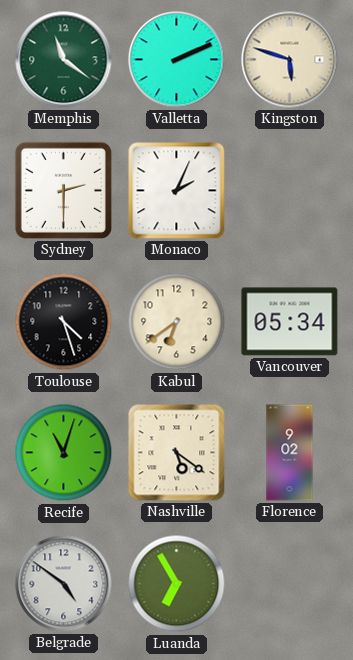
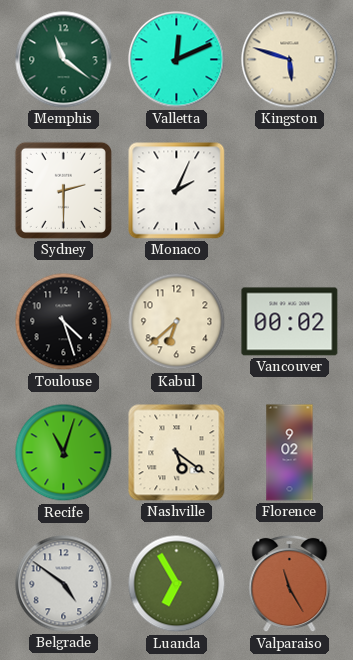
Valletta: 2:11 -> 12:11 (177, 60)
Kabul: 6:39 -> 6:38 (177, 322)
Vancouver: 05:34 -> 00:02 (290, 322)
Valparaiso: none -> 11:25 (290, 584)
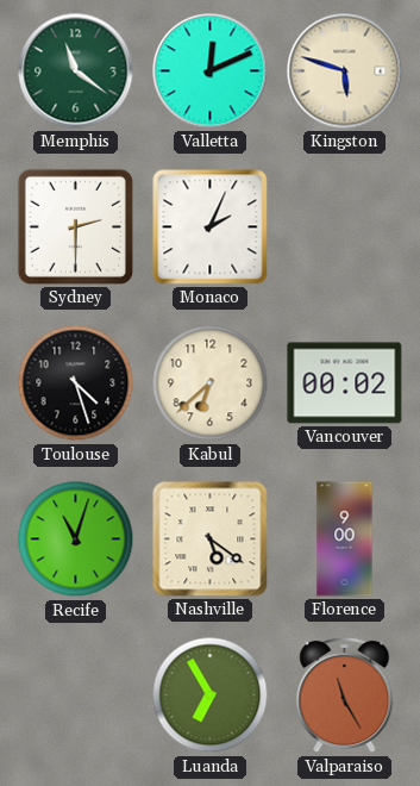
Florence: 9:02 -> 9:00 (345, 539)
Belgrade: 4:51 -> none (64, 584)
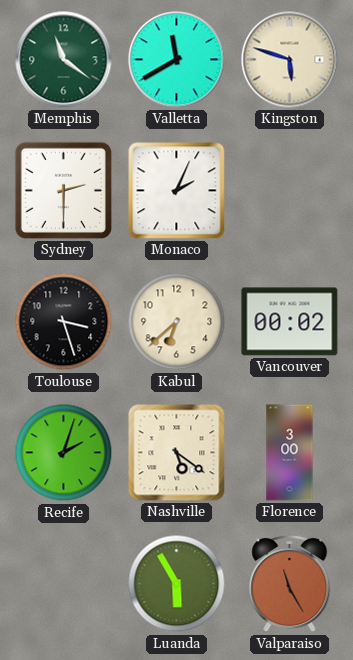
Valletta: 12:11 -> 11:40 (177, 60)
Toulouse: 4:27 -> 3:27 (64, 322)
Recife: 11:03 -> 2:03 (64, 453)
Florence: 9:00 -> 3:00 (290, 453)
Luanda: 6:55 -> 5:55 (177, 584)
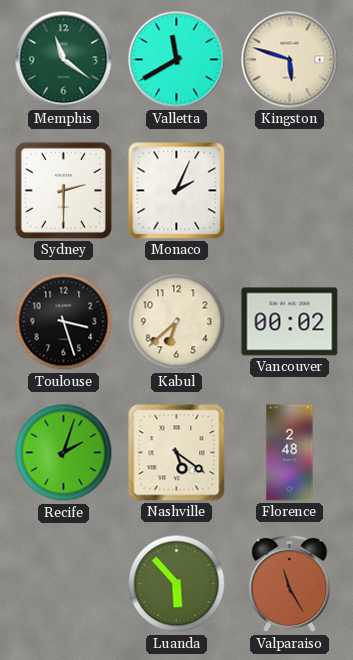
Florence: 3:00 -> 2:48 (290, 453)
Luanda: 5:55 -> 5:53 (177, 584)
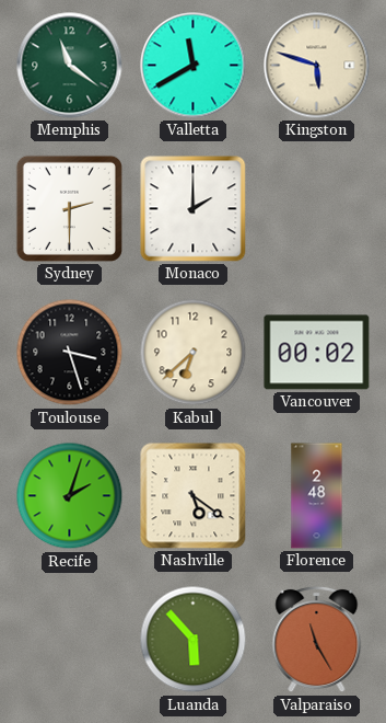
Monaco: 2:04 -> 2:00 (194, 209)
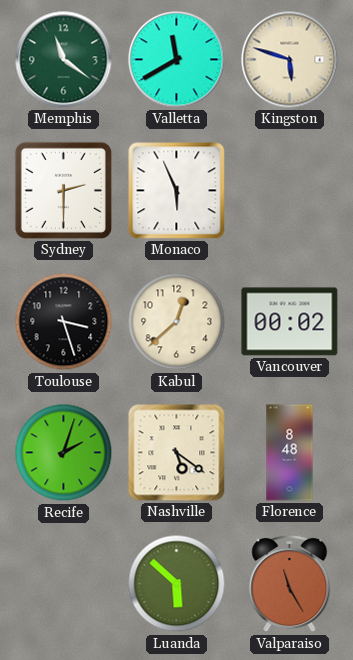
Monaco: 2:00 -> 5:56 (177, 191)
Kabul: 6:38 -> 12:38 (177, 322)
Florence: 2:48 -> 8:48 (290, 453)
Luanda: 5:53 -> 5:52 (177, 584)
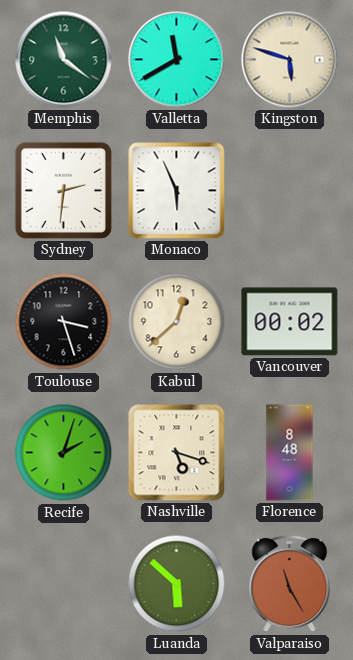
Sydney: 2:30 -> 2:31 (63, 190)
Nashville: 5:21 -> 5:18 (177, 453)
